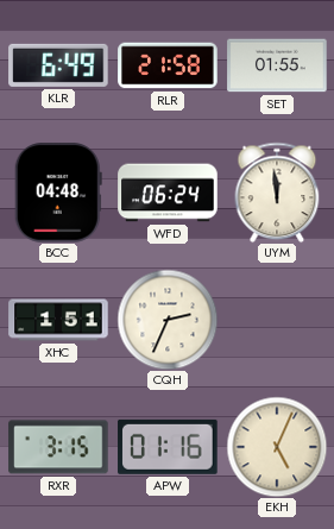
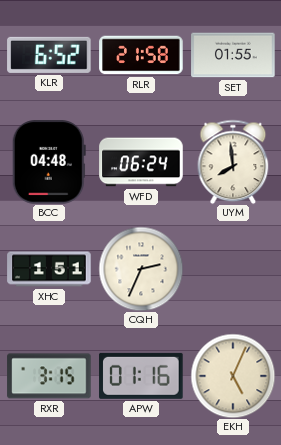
KLR: 6:49 -> 6:52 (49, 55)
UYM: 11:59 -> 7:59 (233, 162)
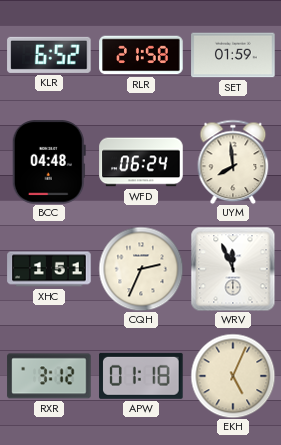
SET: 01:55 -> 01:59 (233, 55)
WRV: none -> 11:56 (233, 269)
RXR: 3:15 -> 3:12 (49, 376)
APW: 01:16 -> 01:18 (141, 376)
